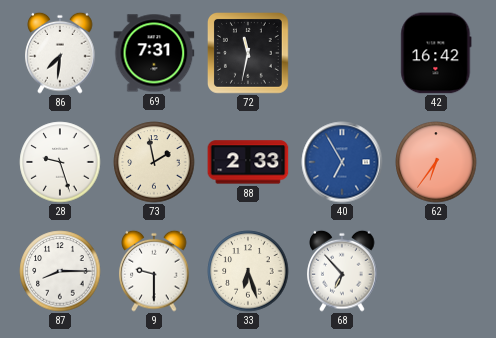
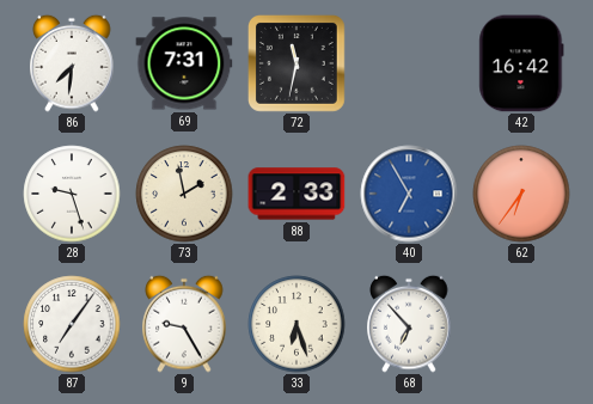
87: 8:15 -> 7:06 (72, 324)
9: 9:30 -> 9:25 (184, 324)
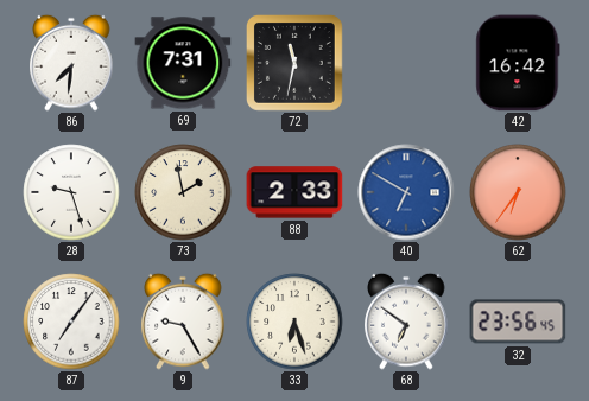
40: 6:55 -> 6:50 (406, 192)
68: 6:53 -> 6:51 (406, 322)
32: none -> 23:56 (518, 322)
